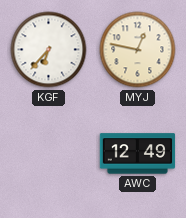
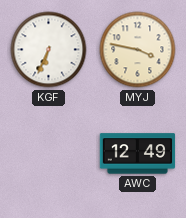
KGF: 6:37 -> 6:34 (49, 50)
MYJ: 12:47 -> 3:47 (138, 50)
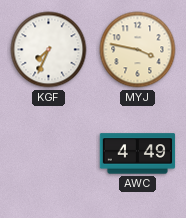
KGF: 6:34 -> 7:34 (49, 50)
AWC: 12:49 -> 4:49 (138, 154)
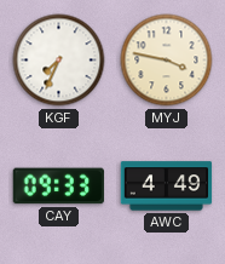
CAY: none -> 09:33 (58, 186)
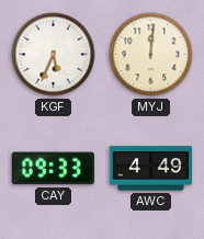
KGF: 7:34 -> 5:34 (54, 55)
MYJ: 3:47 -> 12:01 (151, 55)
